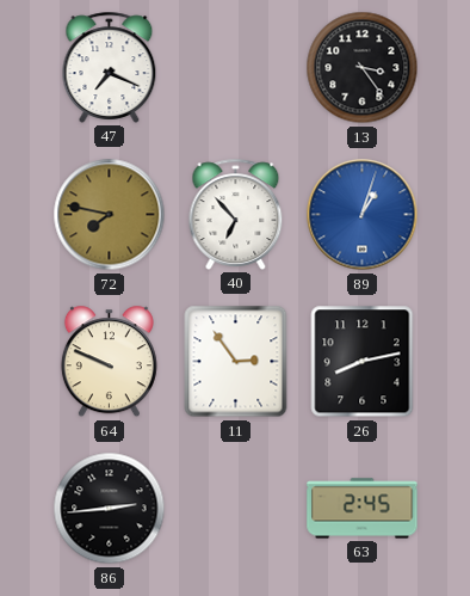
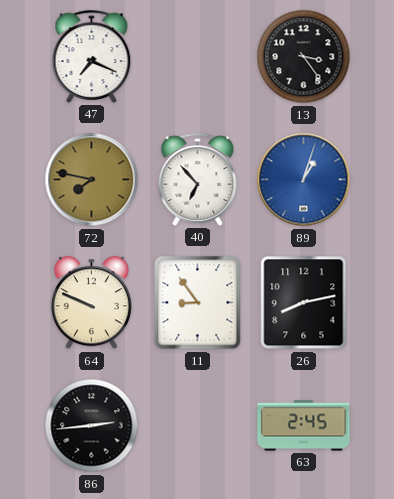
11: 2:54 -> 8:54 (198, 303)
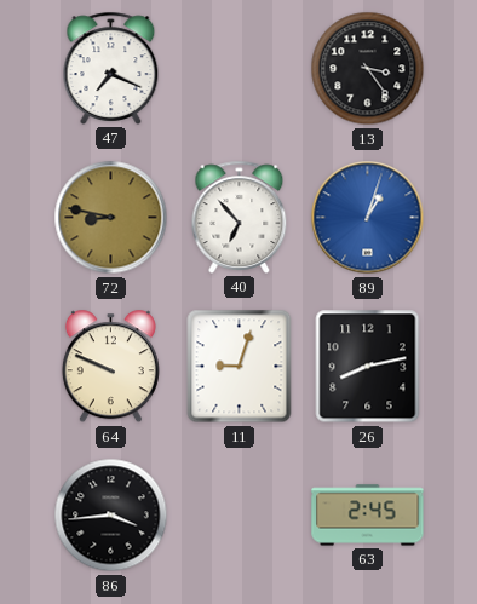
72: 7:47 -> 8:47 (111, 218)
11: 8:54 -> 9:03 (240, 367)
86: 2:44 -> 3:44 (111, 516)
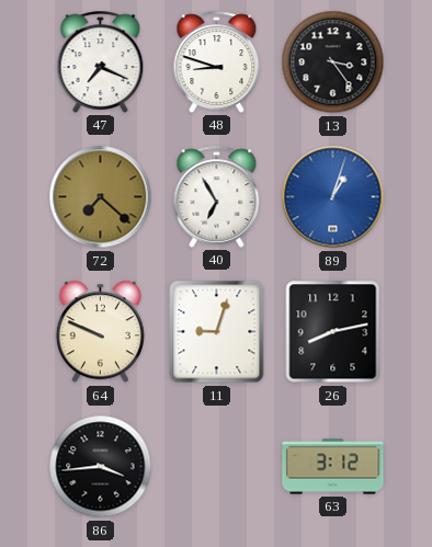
48: none -> 8:48 (217, 61)
72: 8:47 -> 7:22 (101, 197)
40: 6:53 -> 6:55 (217, 196)
63: 2:45 -> 3:12 (333, 467)
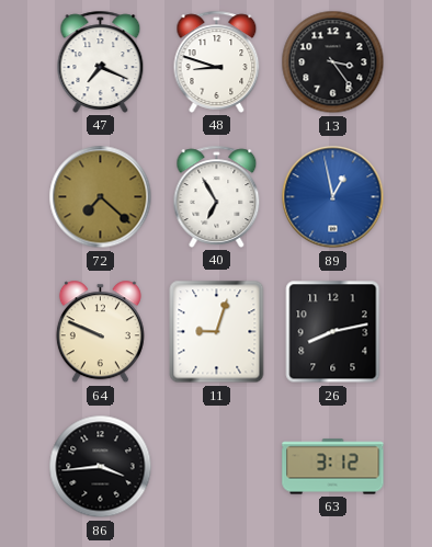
89: 1:03 -> 12:58 (333, 197)
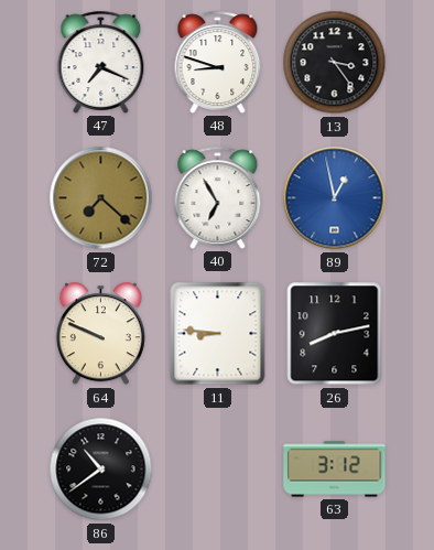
11: 9:03 -> 8:46 (218, 334)
86: 3:44 -> 10:39 (101, 470)
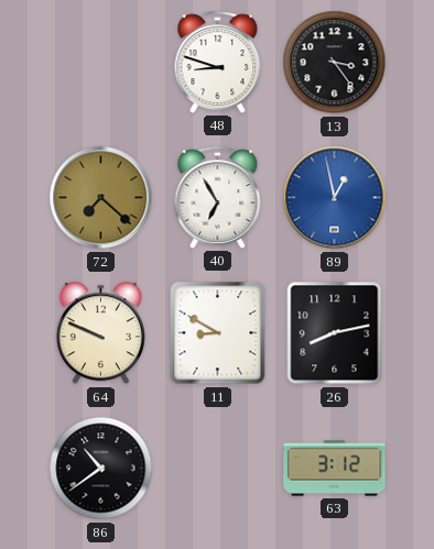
47: 7:19 -> none (101, 62)
11: 8:46 -> 8:50 (218, 333)
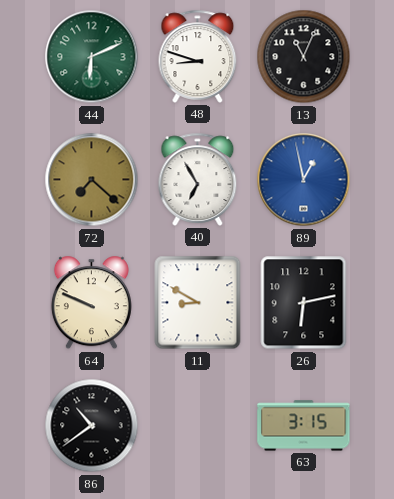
44: none -> 6:11 (92, 57)
13: 3:24 -> 11:04 (304, 57)
26: 8:13 -> 6:13 (304, 303)
63: 3:12 -> 3:15 (304, 426)
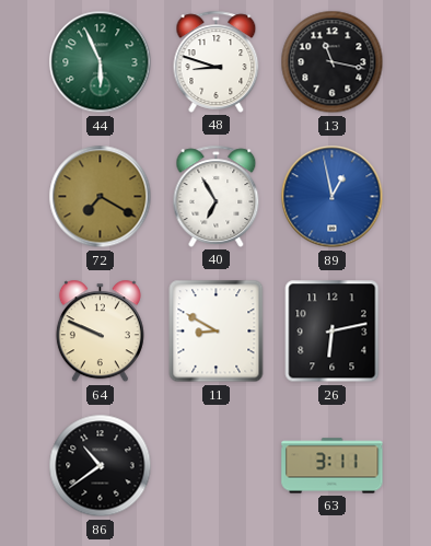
44: 6:11 -> 5:56 (101, 62)
13: 11:04 -> 11:17 (333, 62)
72: 7:22 -> 7:20 (101, 197)
63: 3:15 -> 3:11 (333, 466)
